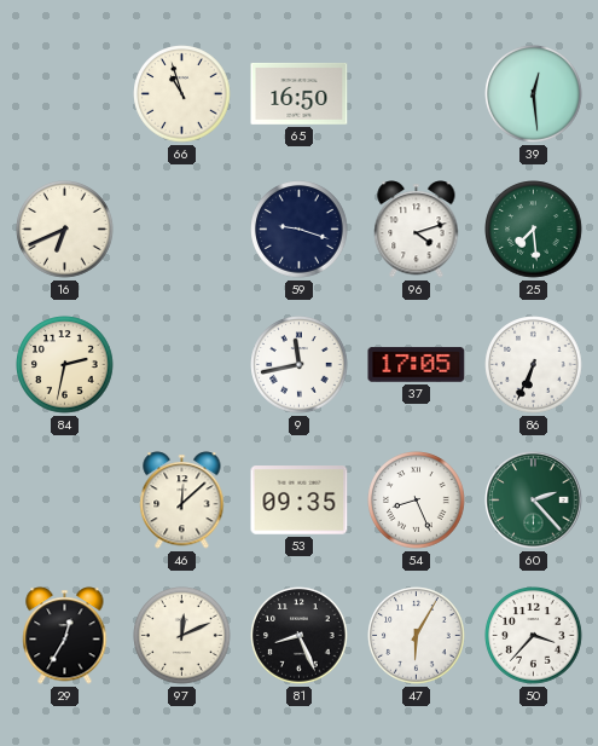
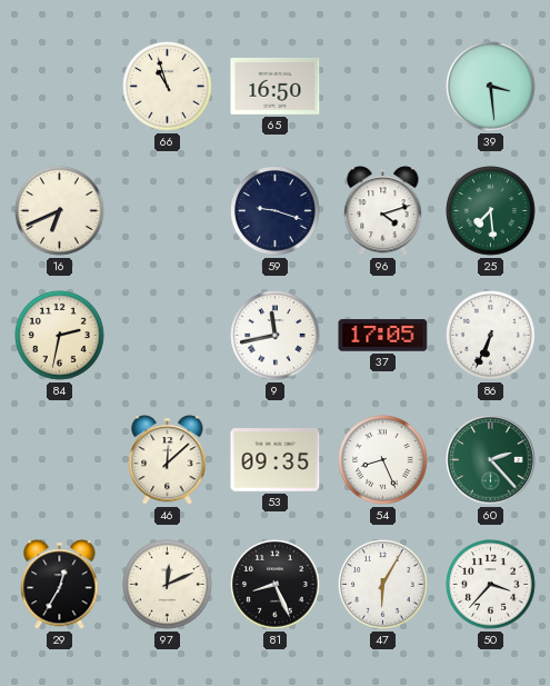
39: 12:29 -> 3:29 (491, 87)
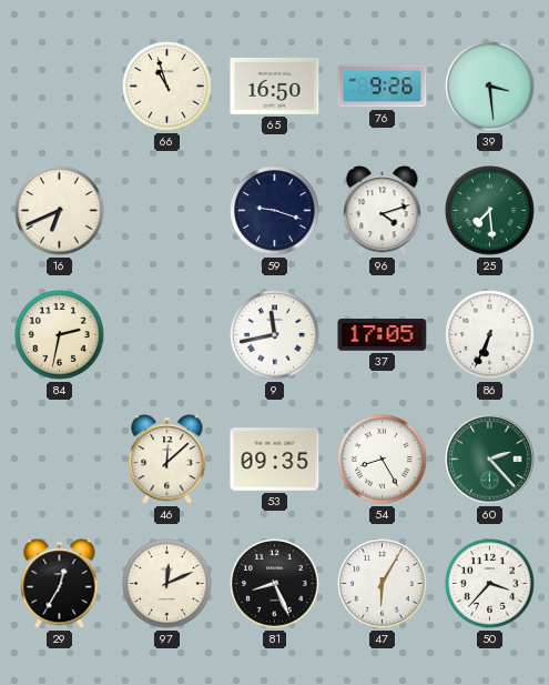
76: none -> 9:26 (383, 87)
54: 8:26 -> 8:25 (383, 460)
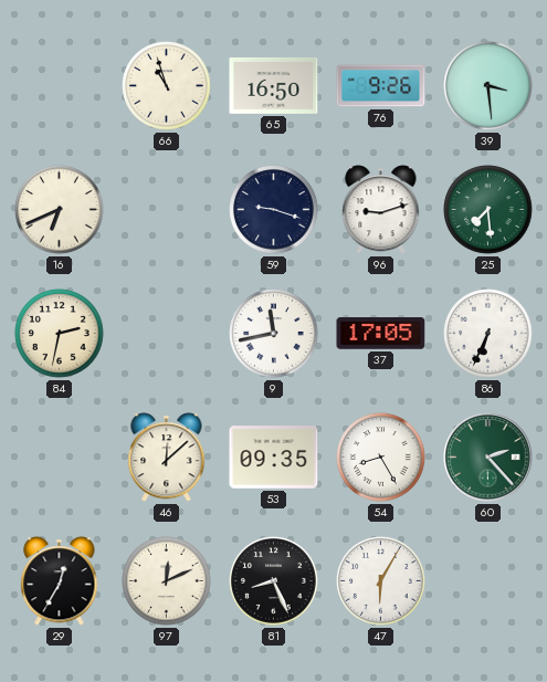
96: 4:12 -> 9:12 (381, 210)
50: 3:37 -> none (490, 584)
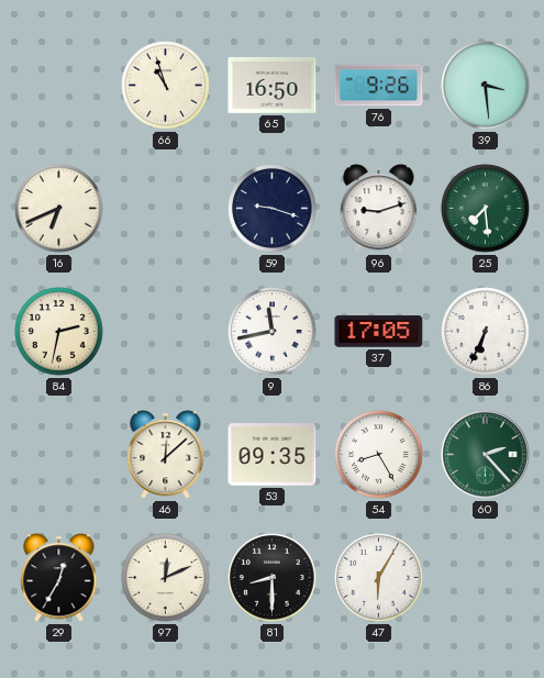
81: 8:26 -> 8:30 (273, 578)
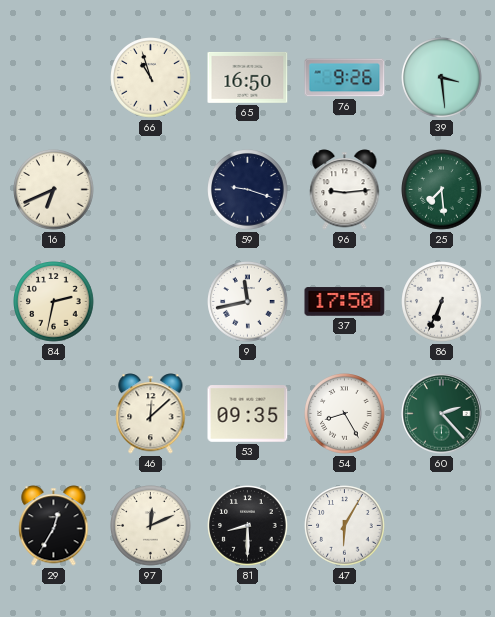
96: 9:12 -> 9:14 (345, 190)
37: 17:05 -> 17:50 (345, 302)
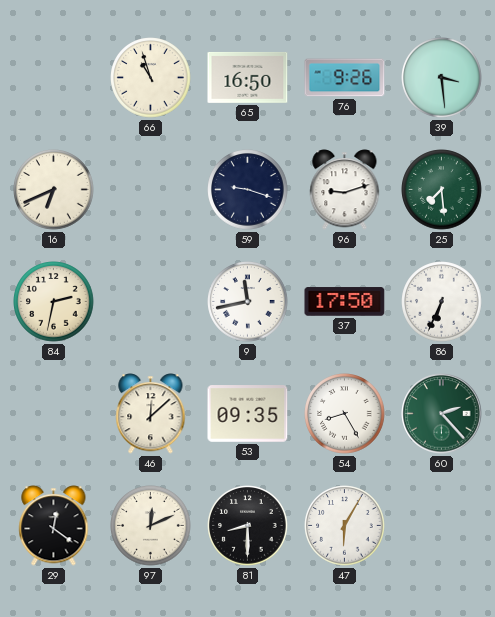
96: 9:14 -> 9:12 (345, 190)
29: 12:35 -> 12:21 (54, 526)
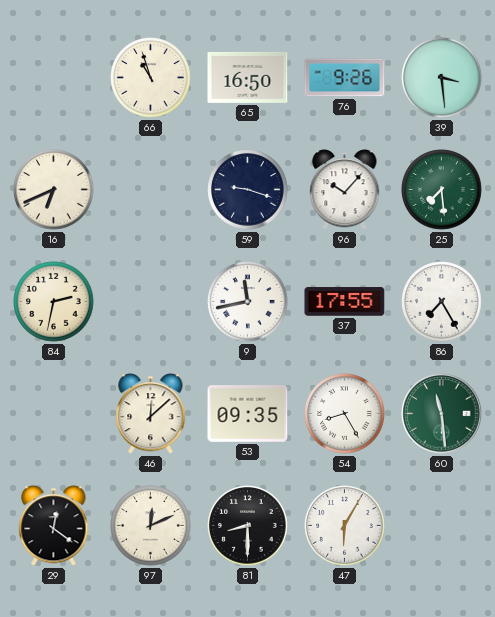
96: 9:12 -> 10:07 (345, 190)
37: 17:50 -> 17:55 (345, 302)
86: 6:34 -> 7:25 (442, 302)
60: 2:23 -> 11:29 (442, 414)
